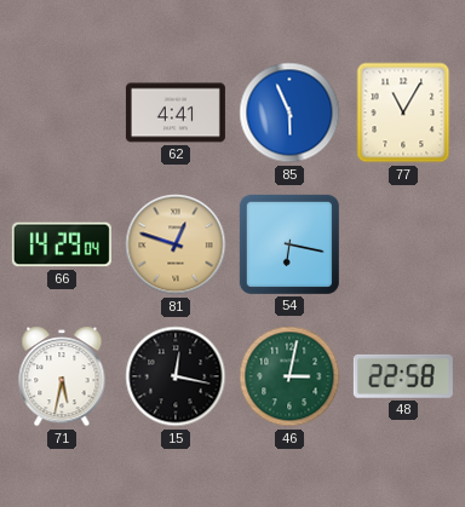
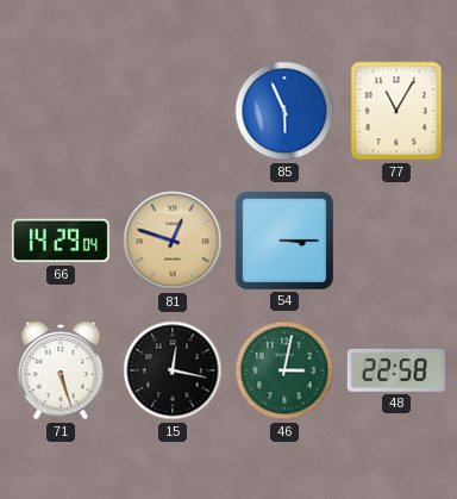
62: 4:41 -> none (176, 113)
54: 6:17 -> 3:15 (284, 241)
71: 5:32 -> 5:27 (61, 370)
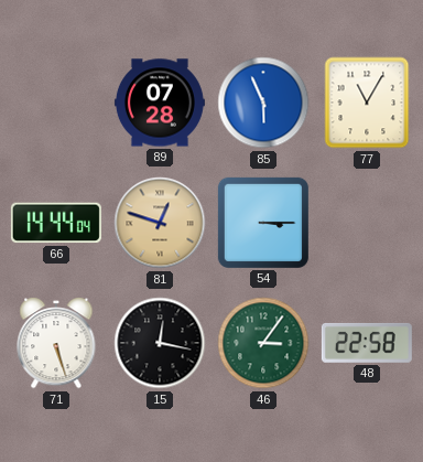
89: none -> 07:28 (160, 103)
66: 14:29 -> 14:44 (56, 223)
46: 3:02 -> 3:06 (263, 343)
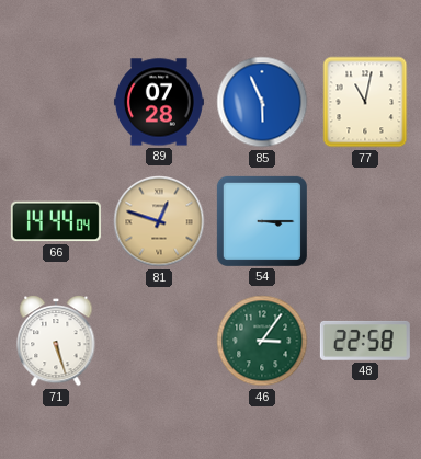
77: 11:05 -> 11:02 (365, 102)
15: 12:17 -> none (160, 343)
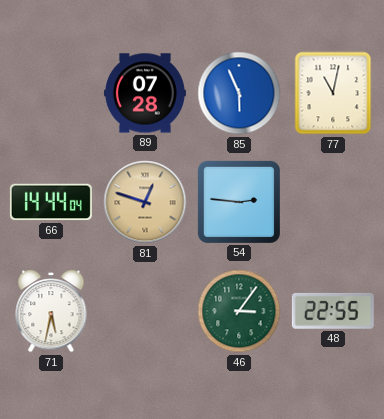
54: 3:15 -> 2:46 (239, 202)
71: 5:27 -> 5:32 (51, 311)
48: 22:58 -> 22:55 (333, 311)
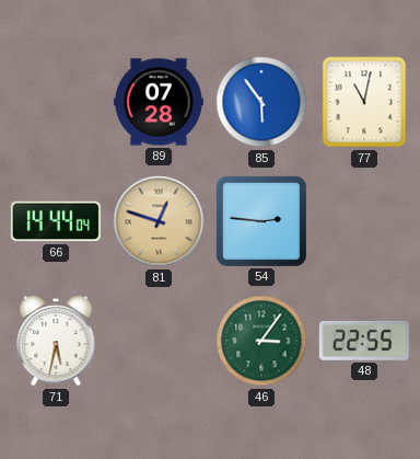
85: 5:56 -> 5:54 (261, 102)
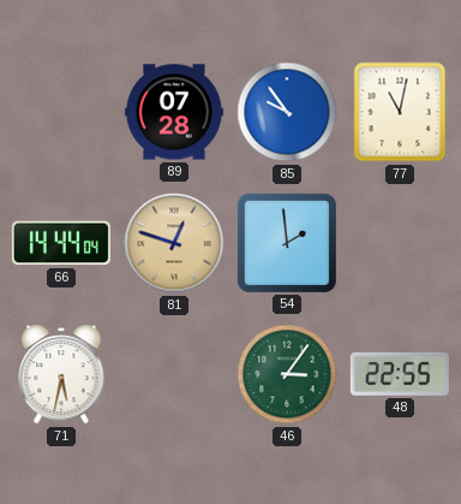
85: 5:54 -> 9:54 (287, 112)
54: 2:46 -> 1:59 (287, 243)
